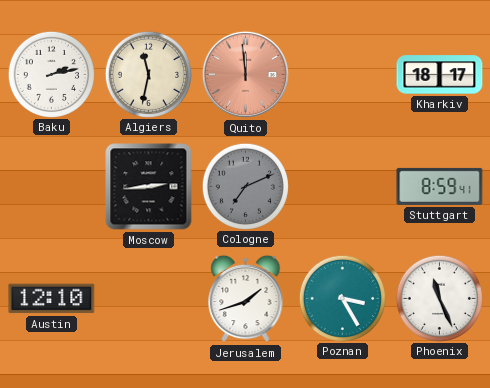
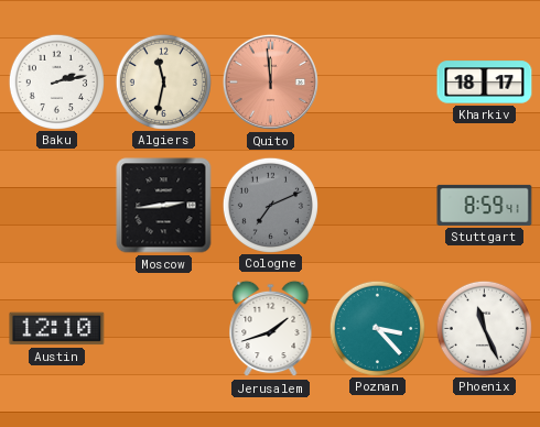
Poznan: 3:25 -> 3:23 (377, 328)
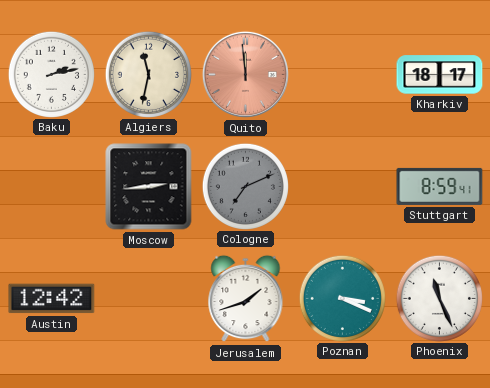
Austin: 12:10 -> 12:42 (52, 299)
Poznan: 3:23 -> 3:19 (342, 298)
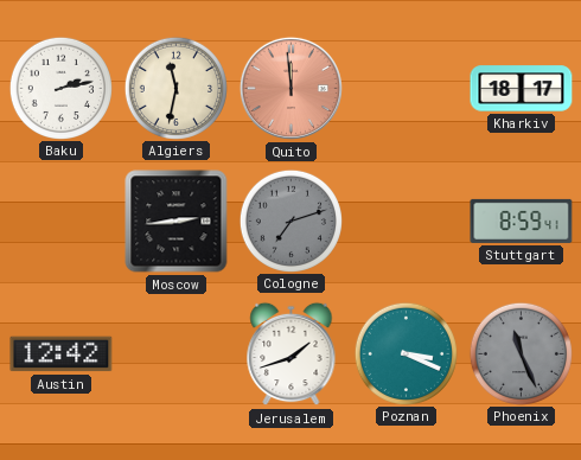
Cologne: 7:11 -> 7:12 (290, 221)
Phoenix dial: white -> grey (521, 353)
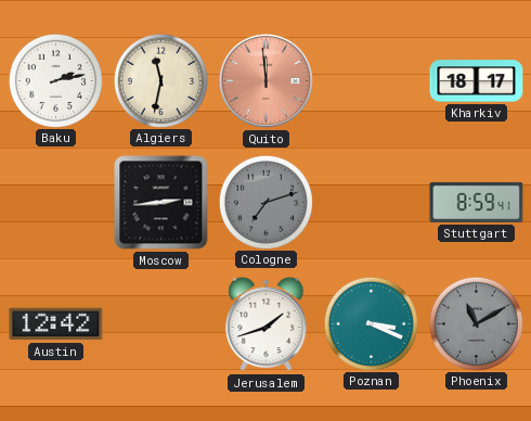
Phoenix: 11:26 -> 11:10 (476, 323)
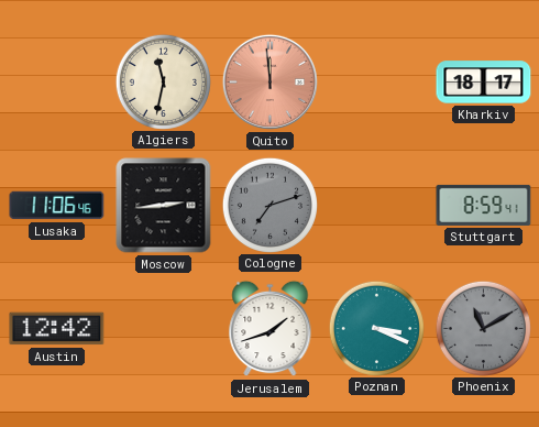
Baku: 2:13 -> none (55, 80)
Lusaka: none -> 11:06 (57, 206)
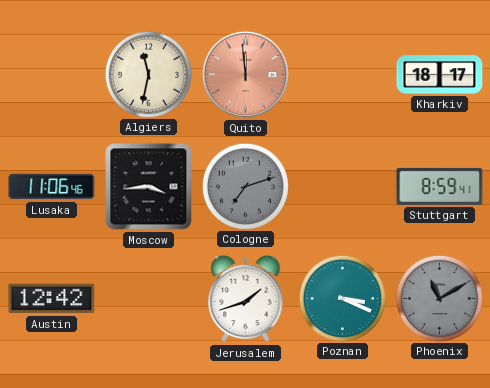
Moscow: 2:44 -> 3:44 (149, 187)
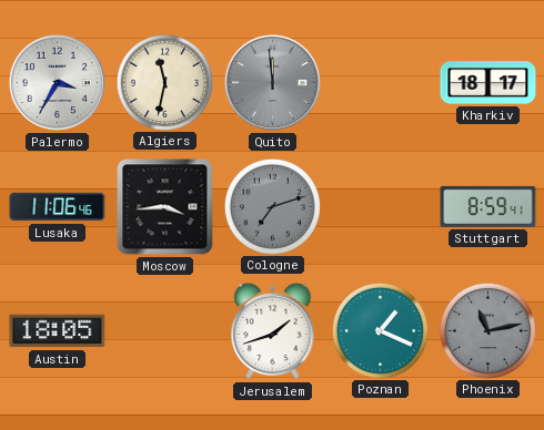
Palermo: none -> 3:35 (57, 82)
Quito dial: salmon -> grey (272, 82)
Austin: 12:42 -> 18:05 (58, 331)
Poznan: 3:19 -> 1:19 (380, 330)
Phoenix: 11:10 -> 11:13 (487, 330)
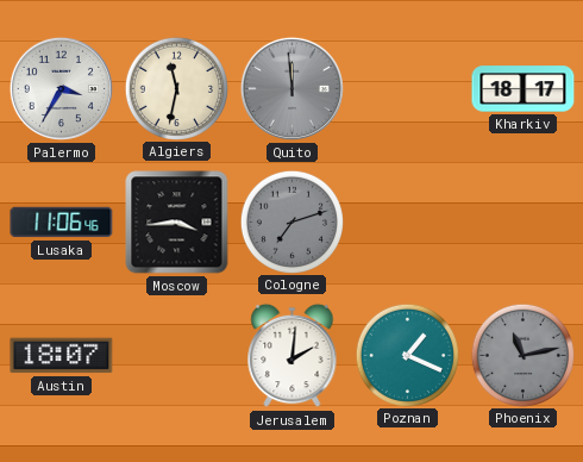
Stuttgart: 8:59 -> none (488, 206)
Austin: 18:05 -> 18:07 (62, 356)
Jerusalem: 1:42 -> 2:01 (293, 356)
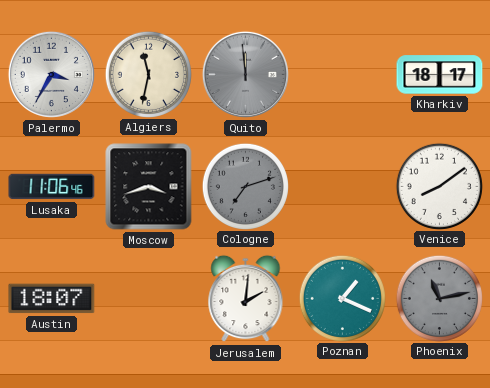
Moscow: 3:44 -> 3:42 (149, 187)
Venice: none -> 8:09 (439, 186)
